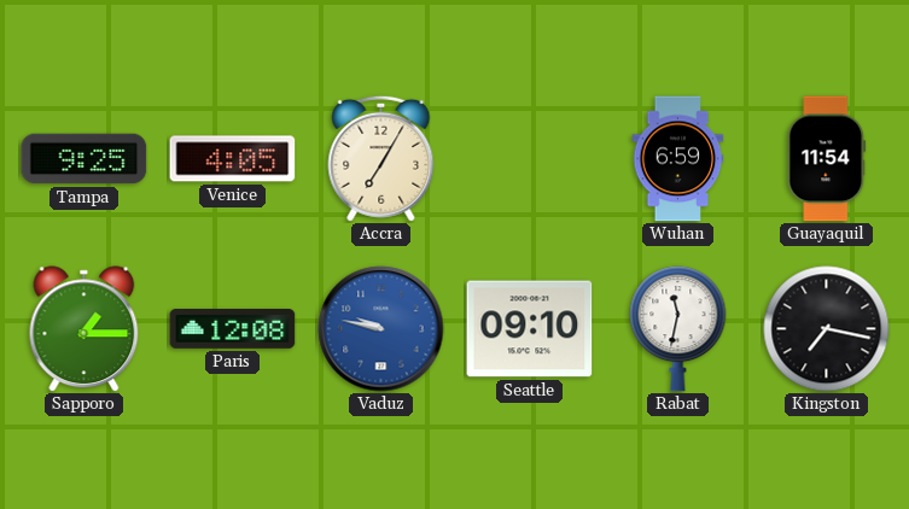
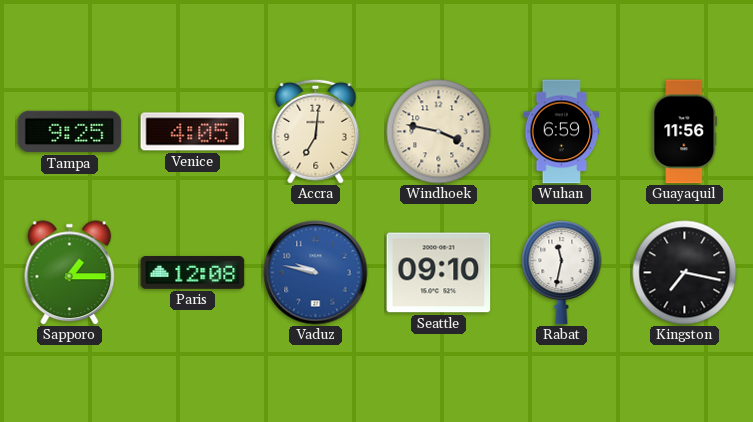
Accra: 7:05 -> 7:01 (316, 131)
Windhoek: none -> 3:47 (439, 132)
Guayaquil: 11:54 -> 11:56 (685, 132)
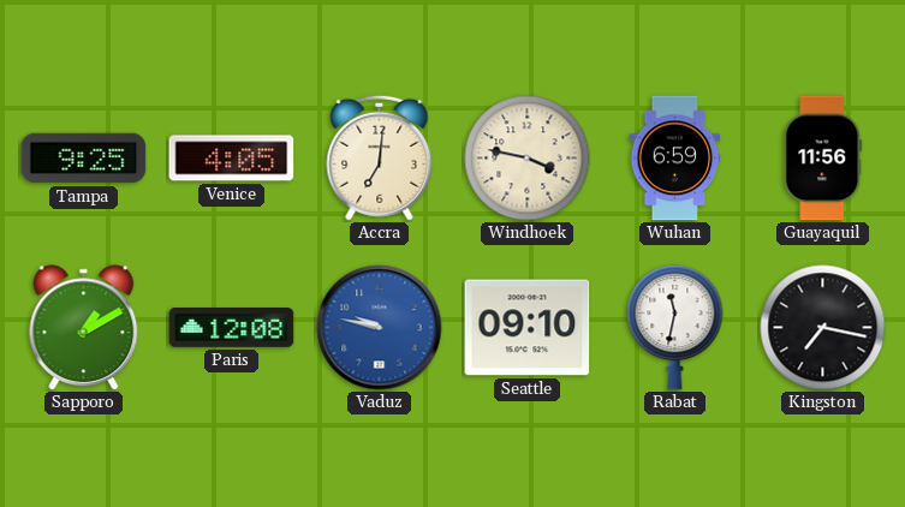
Sapporo: 1:15 -> 1:10 (84, 328)
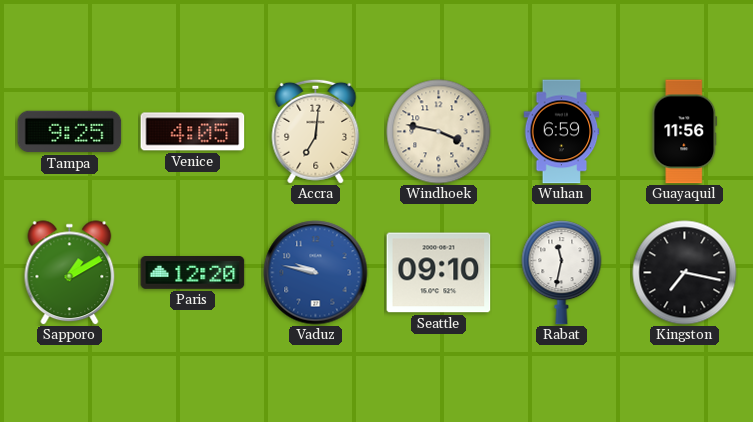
Paris: 12:08 -> 12:20 (193, 273)
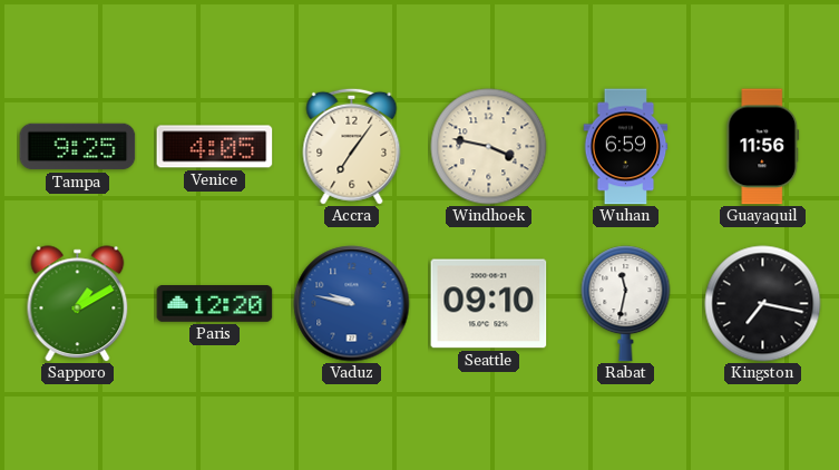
Accra: 7:01 -> 7:06 (352, 146)
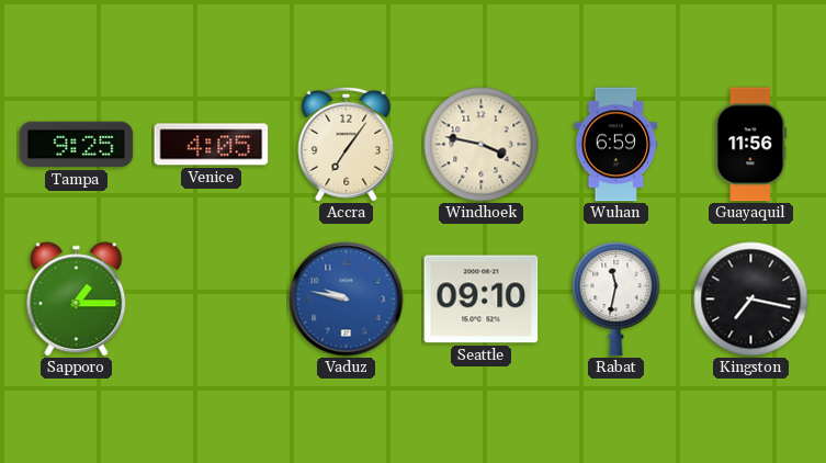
Sapporo: 1:10 -> 1:15 (77, 300)
Paris: 12:20 -> none (215, 304)
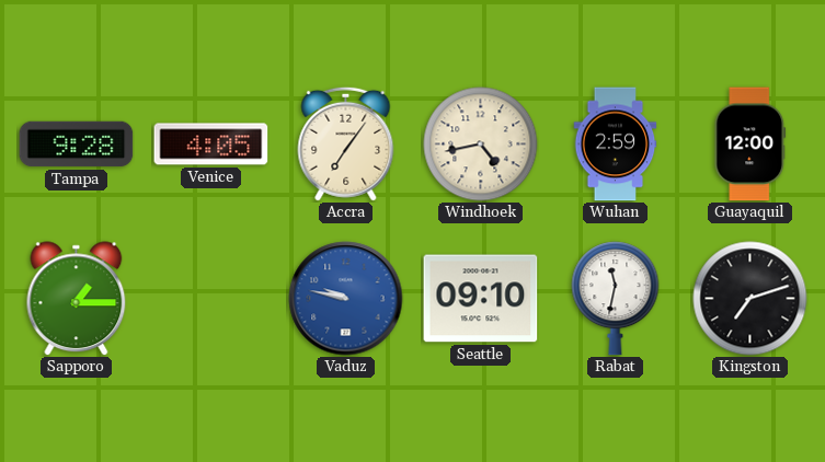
Tampa: 9:25 -> 9:28 (77, 145)
Windhoek: 3:47 -> 4:43 (481, 145)
Wuhan: 6:59 -> 2:59 (616, 145)
Guayaquil: 11:56 -> 12:00 (750, 145)
Kingston: 7:17 -> 7:12 (750, 299)
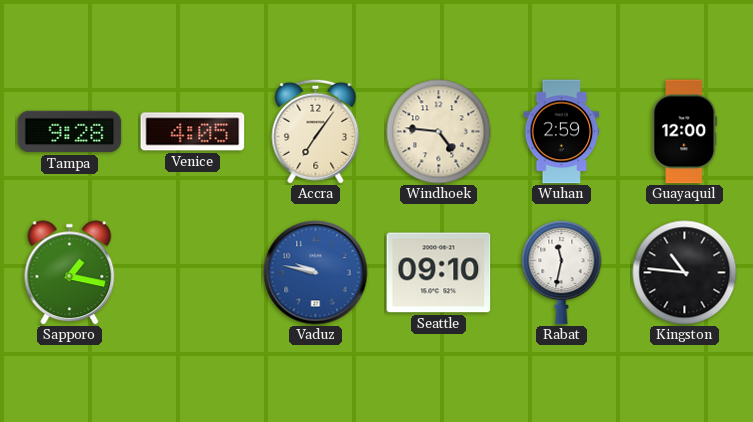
Windhoek: 4:43 -> 4:46 (439, 132)
Sapporo: 1:15 -> 1:17 (70, 273)
Kingston: 7:12 -> 10:46 (685, 273)
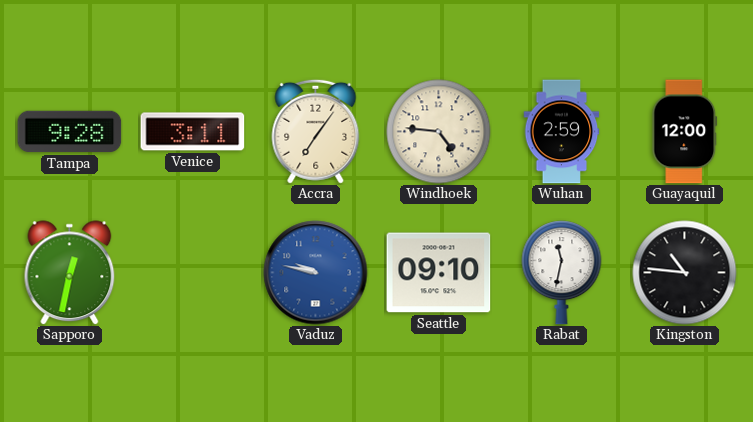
Venice: 4:05 -> 3:11 (193, 132)
Sapporo: 1:17 -> 12:32 (70, 273)
